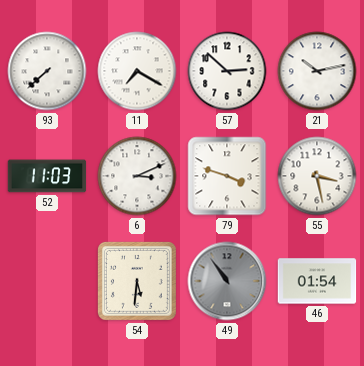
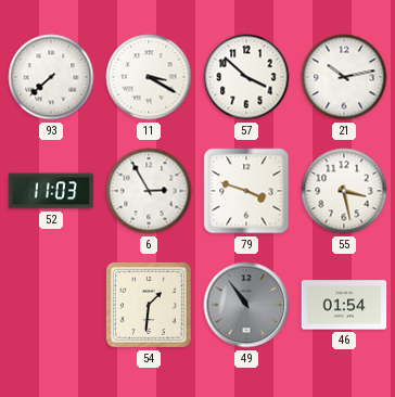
11: 7:20 -> 3:20 (149, 77)
57: 2:52 -> 3:52 (246, 77)
6: 3:11 -> 2:55 (149, 191)
54: 5:31 -> 1:31 (149, 305)
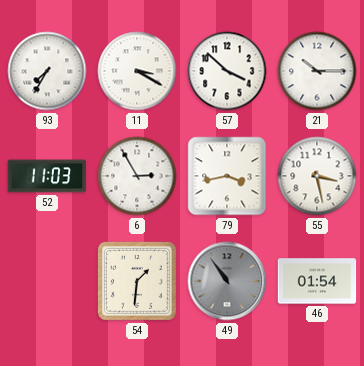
93: 7:38 -> 7:35 (47, 71)
21: 10:13 -> 10:15 (317, 71)
79: 3:48 -> 3:43 (227, 176)
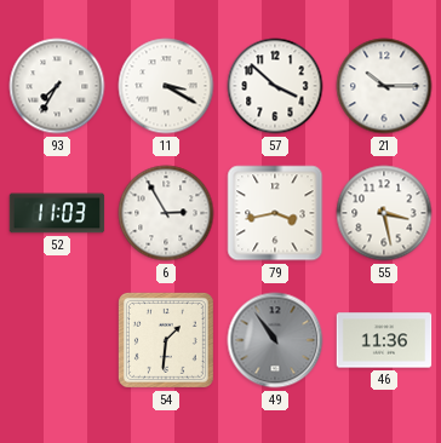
46: 01:54 -> 11:36 (384, 340)
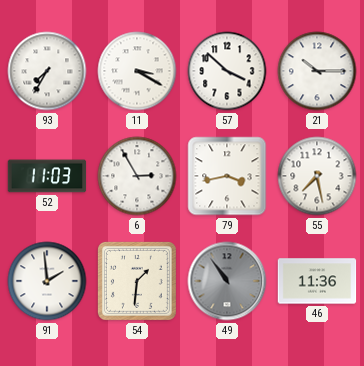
55: 3:28 -> 7:28 (317, 176)
91: none -> 1:59 (47, 281)
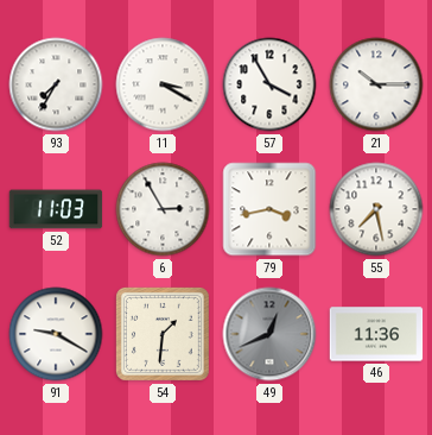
57: 3:52 -> 3:55 (269, 84)
91: 1:59 -> 9:20 (56, 334)
49: 10:54 -> 12:41 (269, 334)
